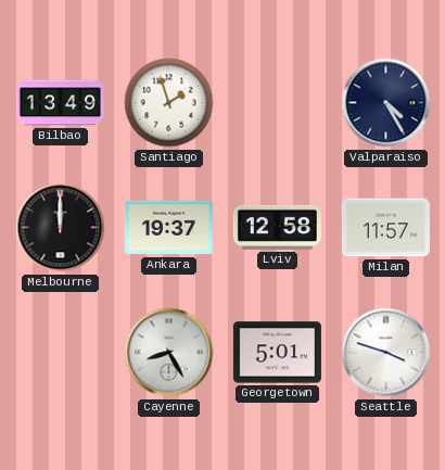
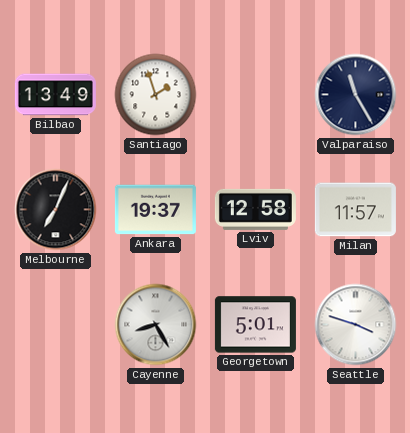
Valparaiso: 4:25 -> 11:25 (356, 95)
Melbourne: 12:00 -> 7:04 (56, 210)
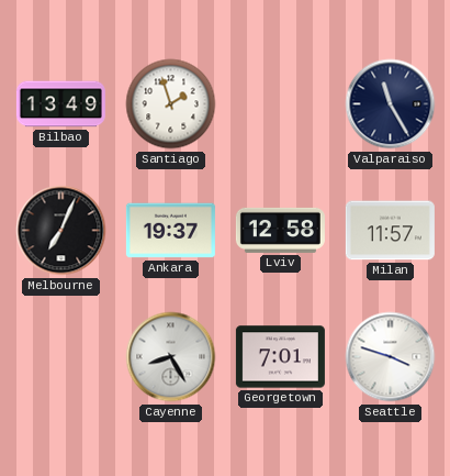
Georgetown: 5:01 -> 7:01 (280, 357)
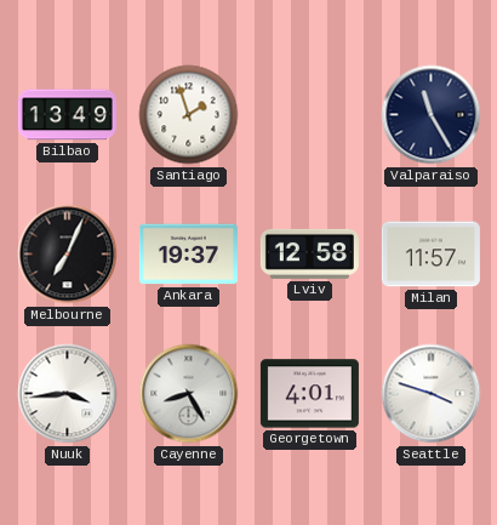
Nuuk: none -> 3:44 (68, 394)
Georgetown: 7:01 -> 4:01 (309, 394)
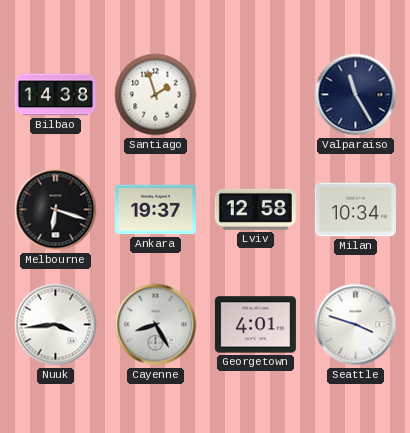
Bilbao: 13:49 -> 14:38 (55, 95)
Melbourne: 7:04 -> 6:18 (56, 210)
Milan: 11:57 -> 10:34 (355, 210)
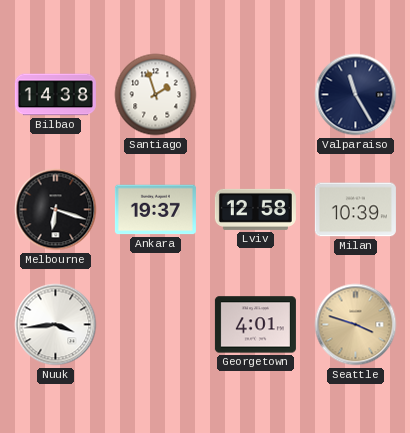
Milan: 10:34 -> 10:39 (355, 210)
Cayenne: 8:25 -> none (156, 325)
Seattle dial: white -> champagne (356, 325)
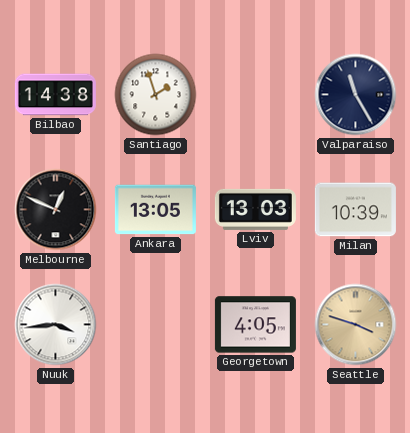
Melbourne: 6:18 -> 12:49 (56, 210)
Ankara: 19:37 -> 13:05 (155, 210)
Lviv: 12:58 -> 13:03 (255, 209)
Georgetown: 4:01 -> 4:05 (255, 325)
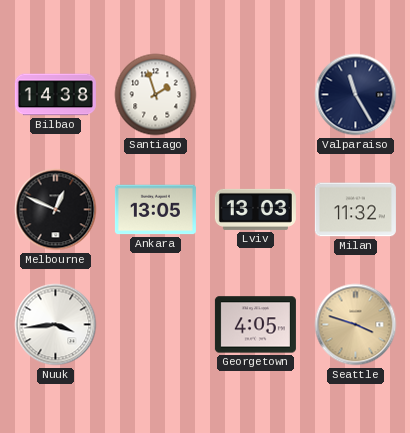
Milan: 10:39 -> 11:32 (355, 210)
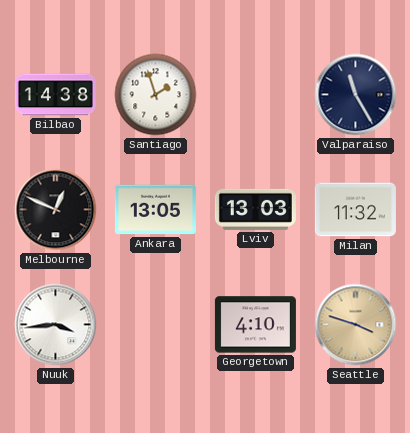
Georgetown: 4:05 -> 4:10 (255, 325)
